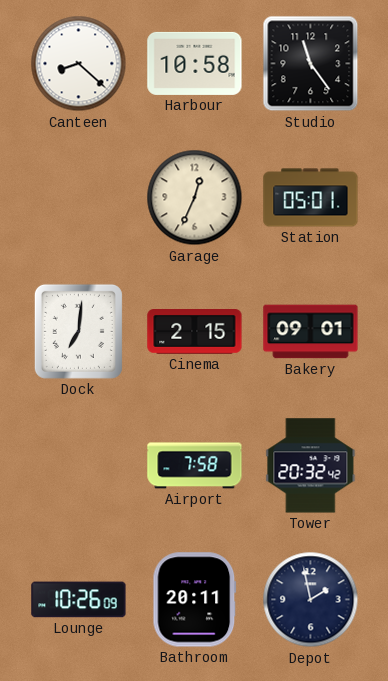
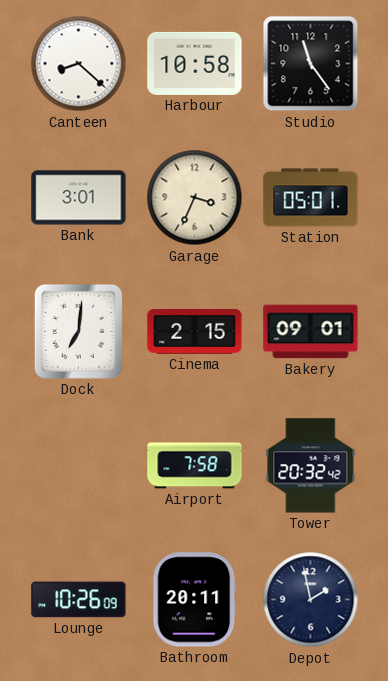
Bank: none -> 3:01 (79, 198)
Garage: 12:34 -> 3:34 (195, 198)
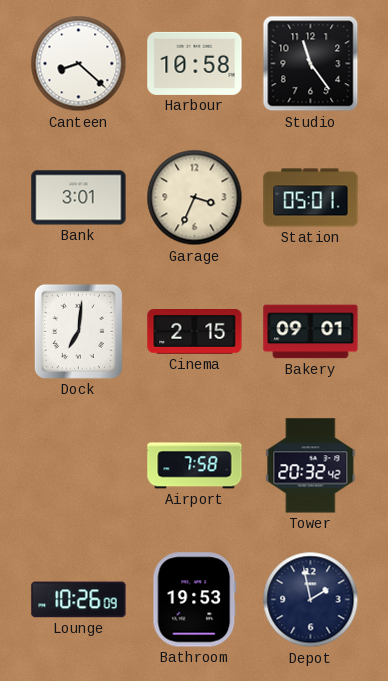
Bathroom: 20:11 -> 19:53 (195, 600)
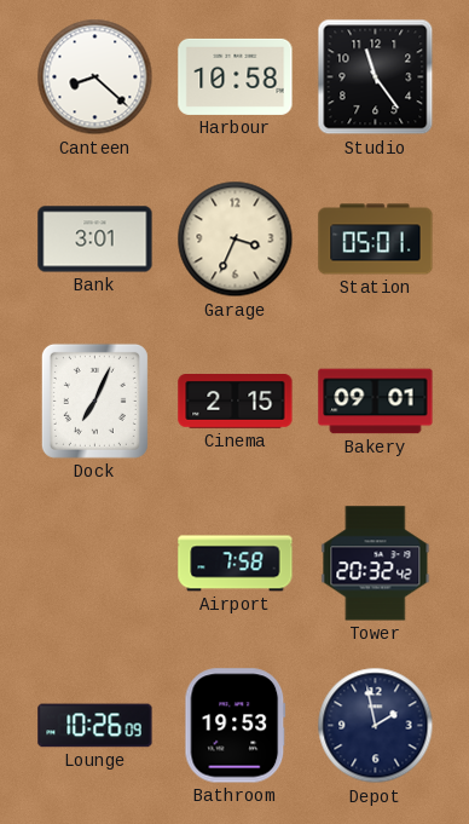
Dock: 7:01 -> 7:04 (94, 401)
